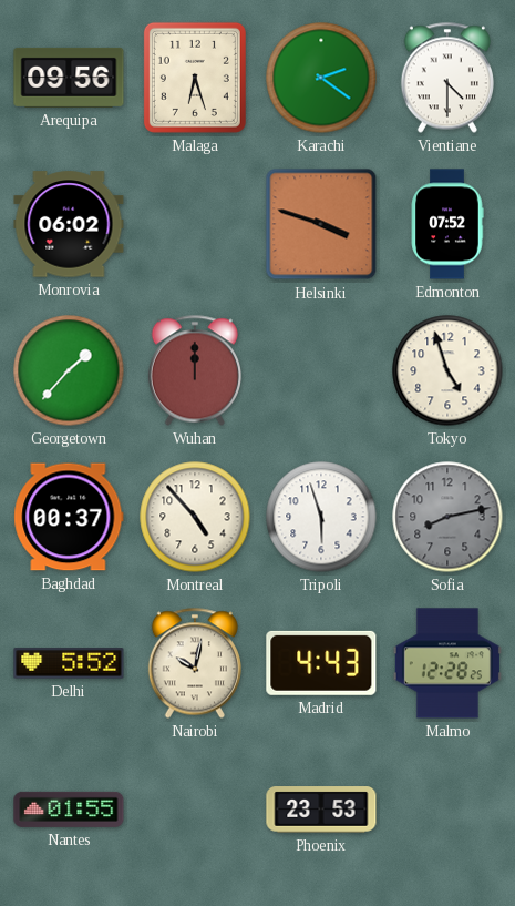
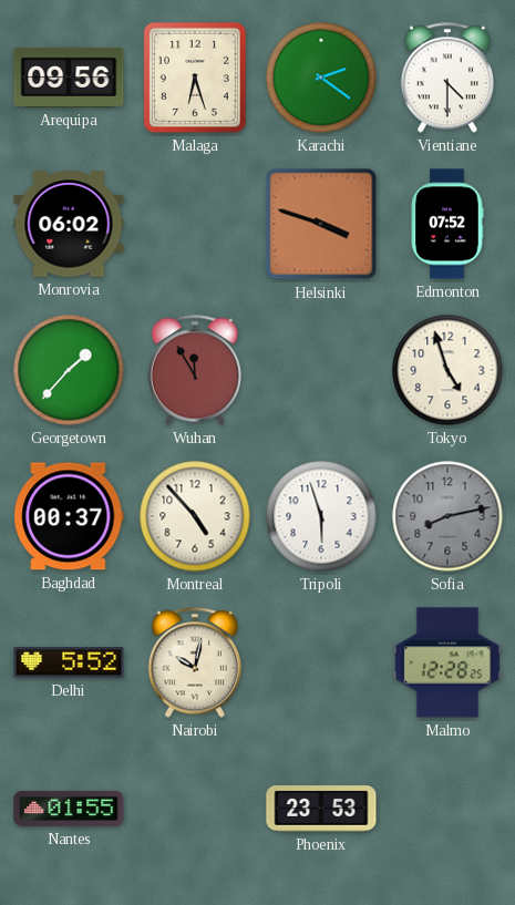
Wuhan: 12:00 -> 11:55 (195, 370)
Madrid: 4:43 -> none (321, 663)
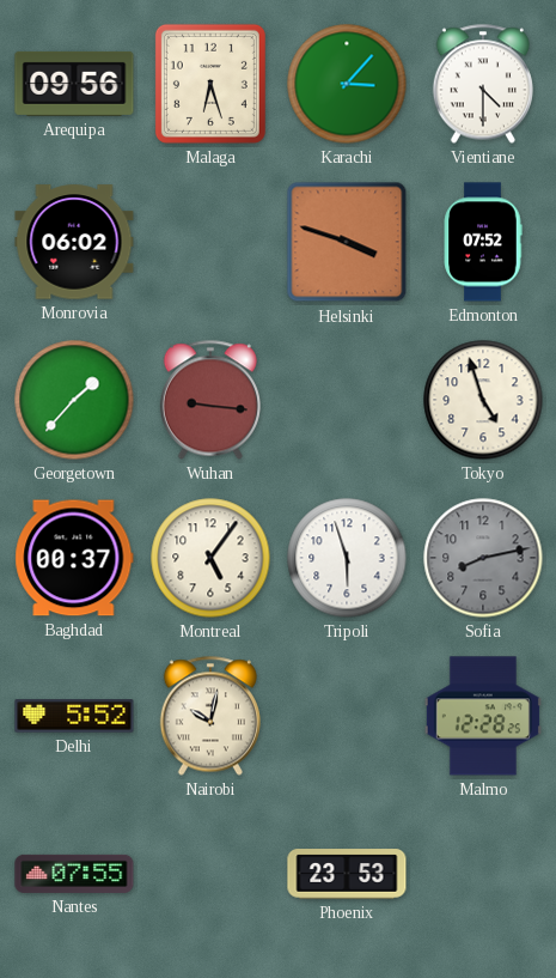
Karachi: 2:21 -> 3:07 (347, 84)
Wuhan: 11:55 -> 9:16 (210, 400)
Montreal: 4:53 -> 5:06 (210, 558)
Nantes: 01:55 -> 07:55 (74, 874)
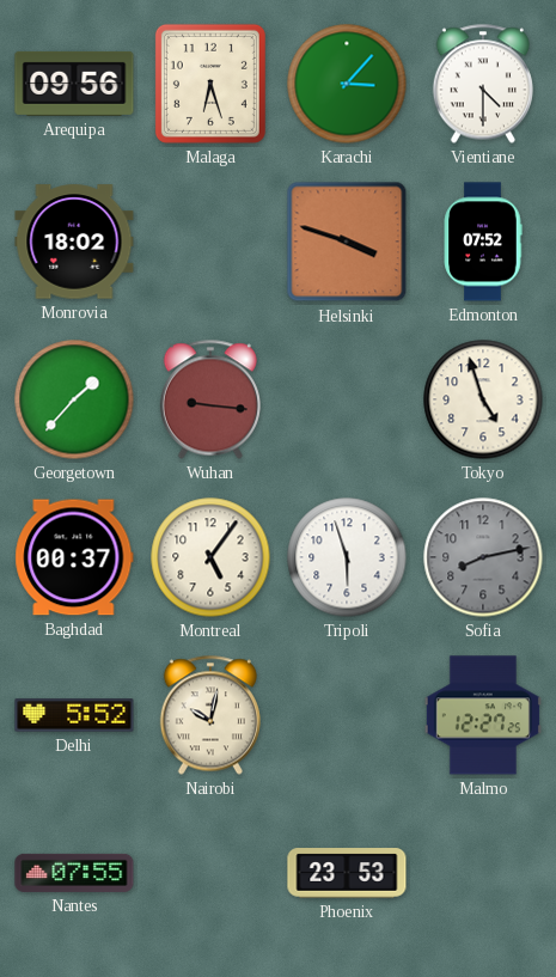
Monrovia: 06:02 -> 18:02 (74, 242)
Malmo: 12:28 -> 12:27 (483, 715)
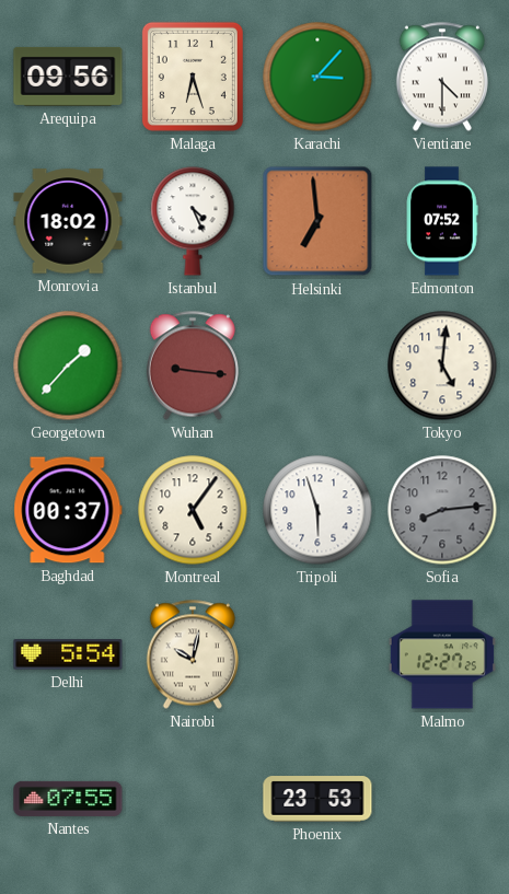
Istanbul: none -> 4:26 (193, 221)
Helsinki: 3:48 -> 6:59 (317, 221)
Tokyo: 4:57 -> 5:01 (442, 365)
Sofia: 8:13 -> 8:14 (442, 510)
Delhi: 5:52 -> 5:54 (68, 654)
